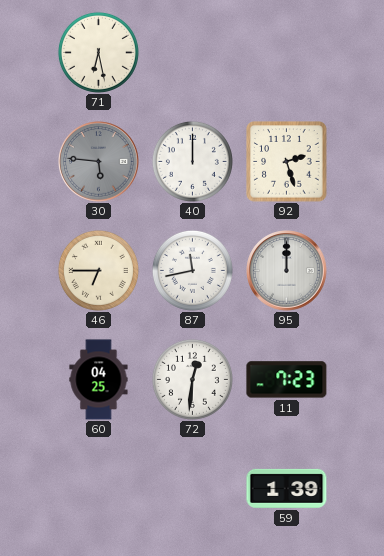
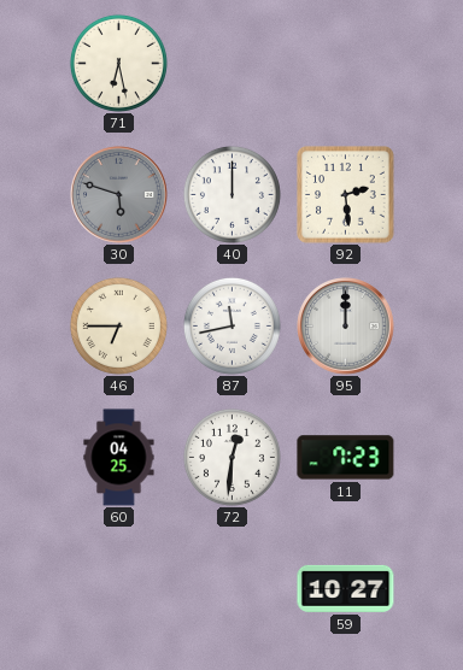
30: 5:46 -> 5:48 (119, 195)
92: 2:27 -> 2:29 (346, 195)
59: 1:39 -> 10:27 (346, 588)
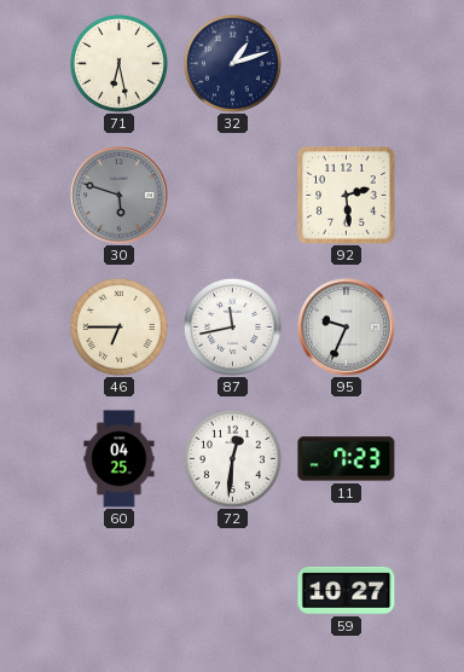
32: none -> 1:12 (232, 63)
40: 12:00 -> none (231, 194)
95: 12:00 -> 9:34 (347, 328)
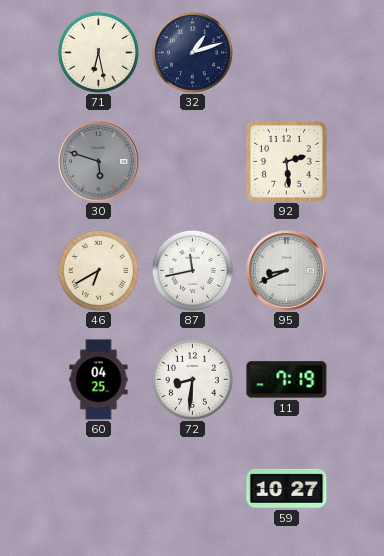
46: 6:45 -> 6:40 (98, 270)
95: 9:34 -> 8:41 (287, 271)
72: 12:31 -> 8:31 (192, 379)
11: 7:23 -> 7:19 (287, 380)
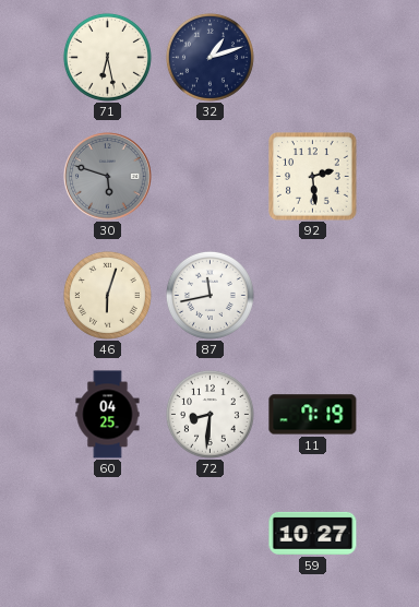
46: 6:40 -> 6:03 (107, 295)
95: 8:41 -> none (287, 271)
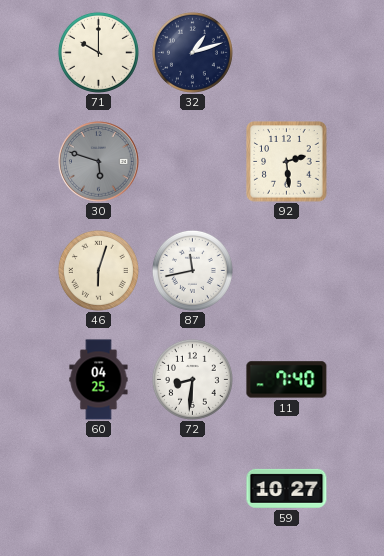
71: 6:28 -> 10:00 (98, 52)
11: 7:19 -> 7:40 (287, 380)
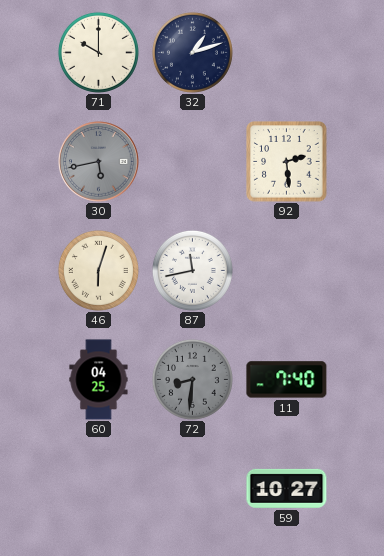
30: 5:48 -> 5:43 (99, 162)
72 dial: white -> grey (192, 379)
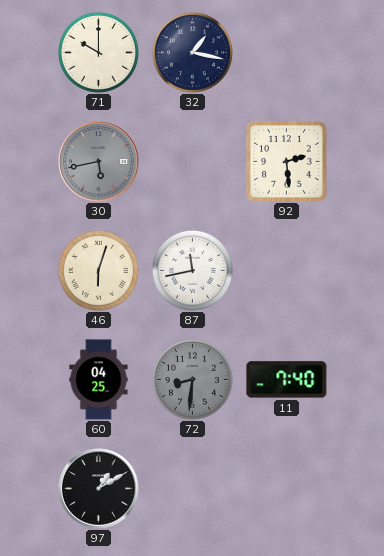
32: 1:12 -> 1:17 (192, 52)
97: none -> 1:10 (99, 489)
59: 10:27 -> none (287, 488)
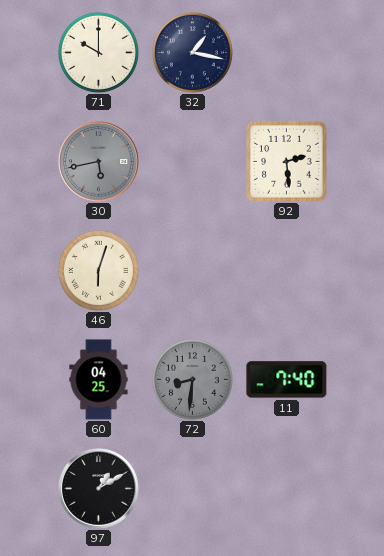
87: 11:43 -> none (192, 270)
